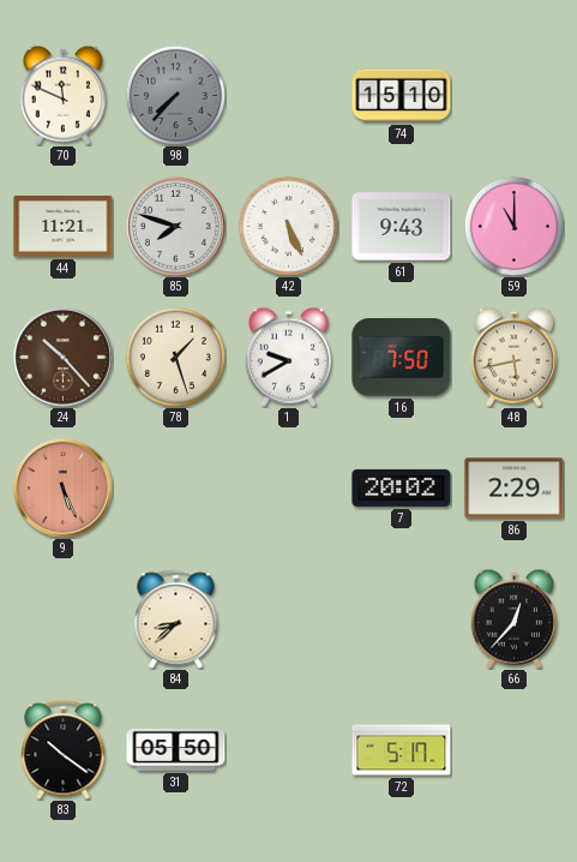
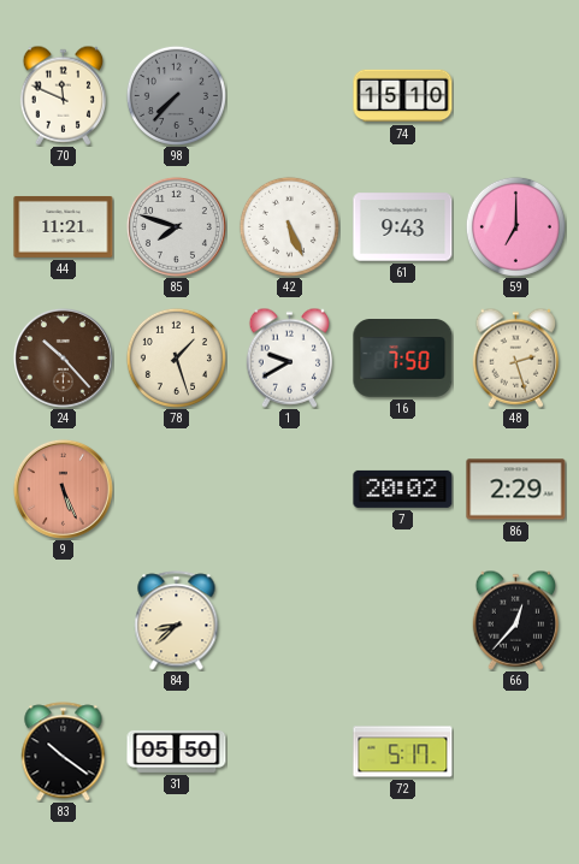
59: 11:00 -> 7:00 (515, 226)
48: 5:43 -> 2:27 (515, 357)
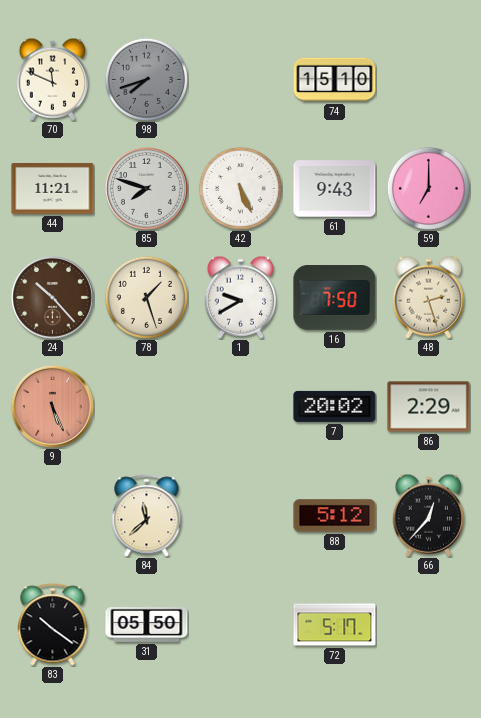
98: 7:37 -> 7:42 (146, 79)
84: 8:38 -> 11:38 (147, 516)
88: none -> 5:12 (335, 516)
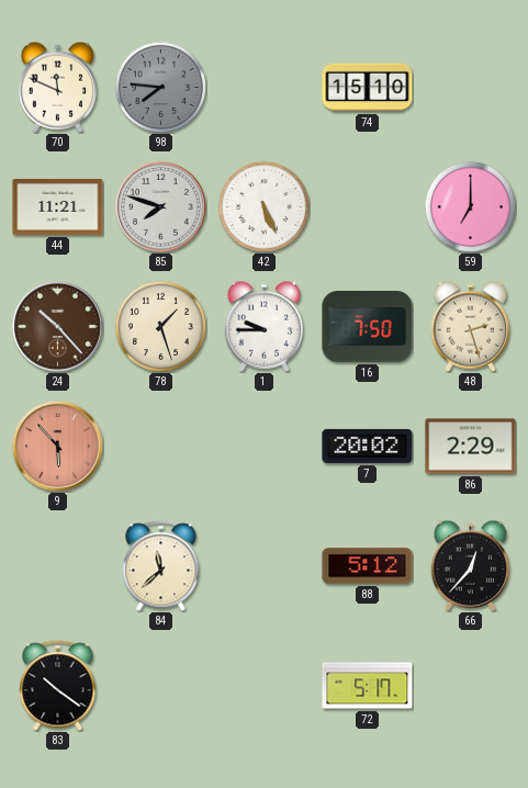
98: 7:42 -> 7:46 (160, 87)
61: 9:43 -> none (335, 189)
1: 9:40 -> 9:45 (263, 326)
9: 5:26 -> 5:53 (57, 446)
31: 05:50 -> none (147, 624)
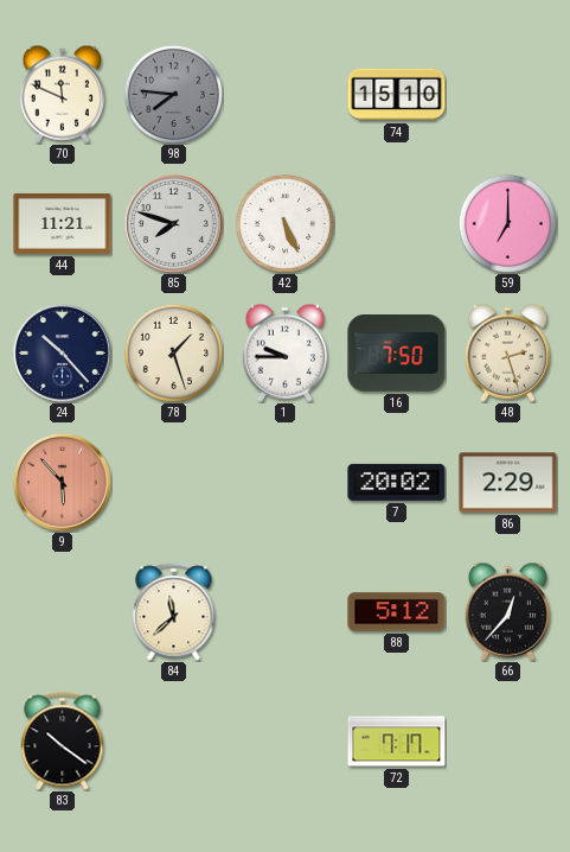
24 dial: brown -> navy (62, 352)
72: 5:17 -> 7:17 (397, 742)
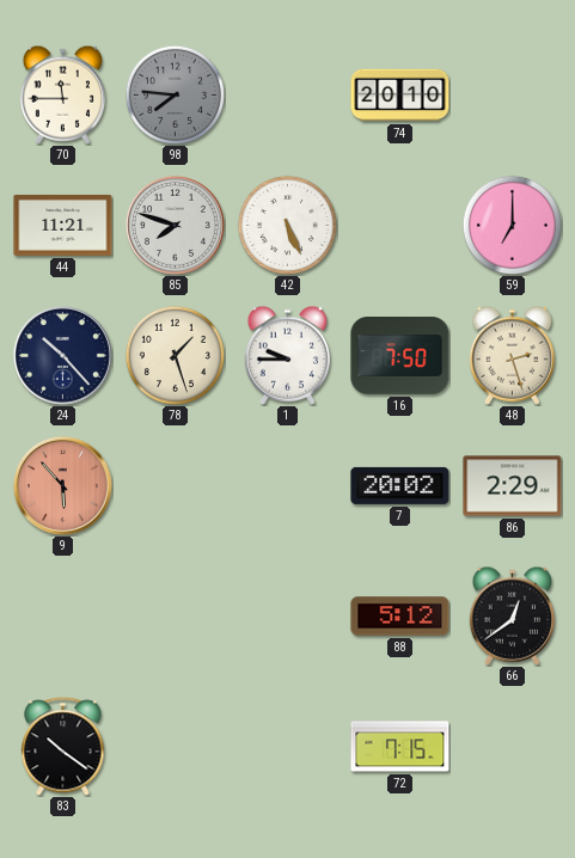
70: 11:49 -> 11:45 (62, 94)
74: 15:10 -> 20:10 (400, 96)
84: 11:38 -> none (174, 612)
66: 12:37 -> 12:39 (512, 615)
72: 7:17 -> 7:15 (400, 747)
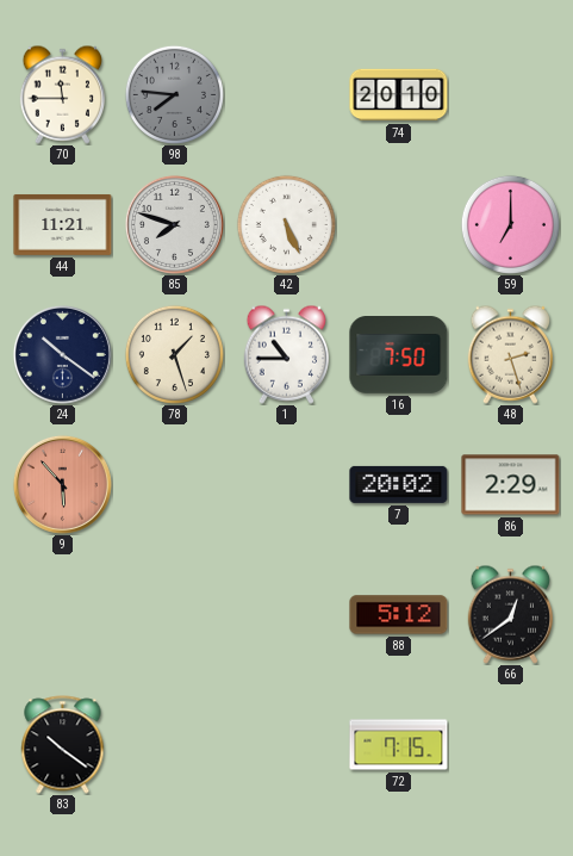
24: 10:23 -> 10:21 (62, 354)
1: 9:45 -> 10:45 (286, 354)
